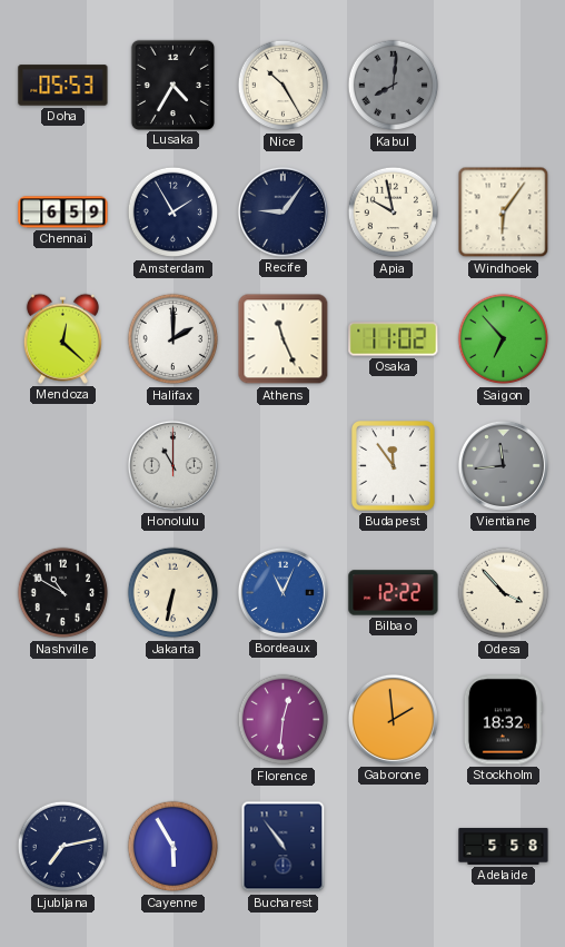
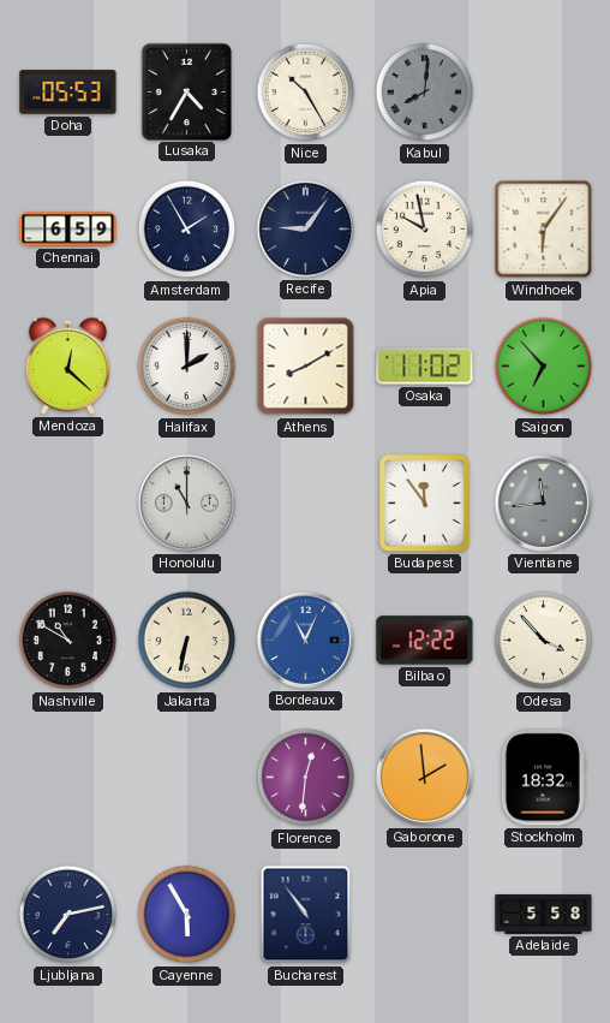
Athens: 11:26 -> 8:10 (306, 367)
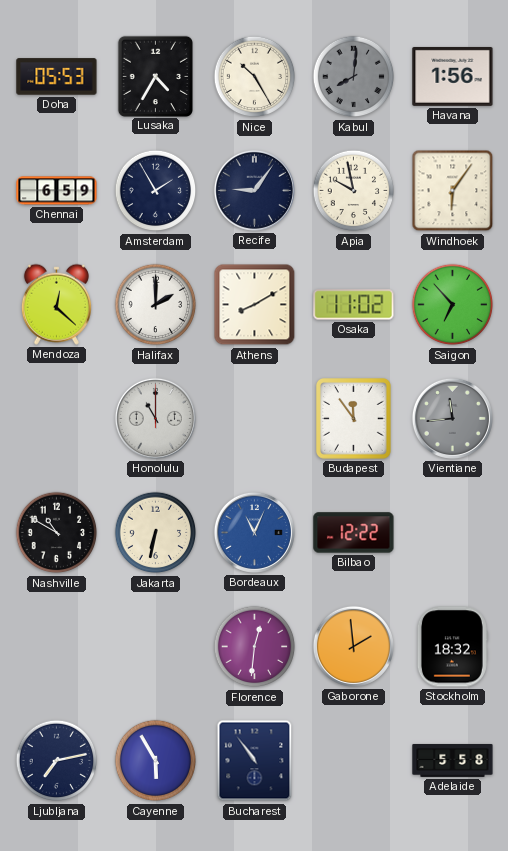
Havana: none -> 1:56 (453, 76)
Odesa: 3:53 -> none (544, 641)
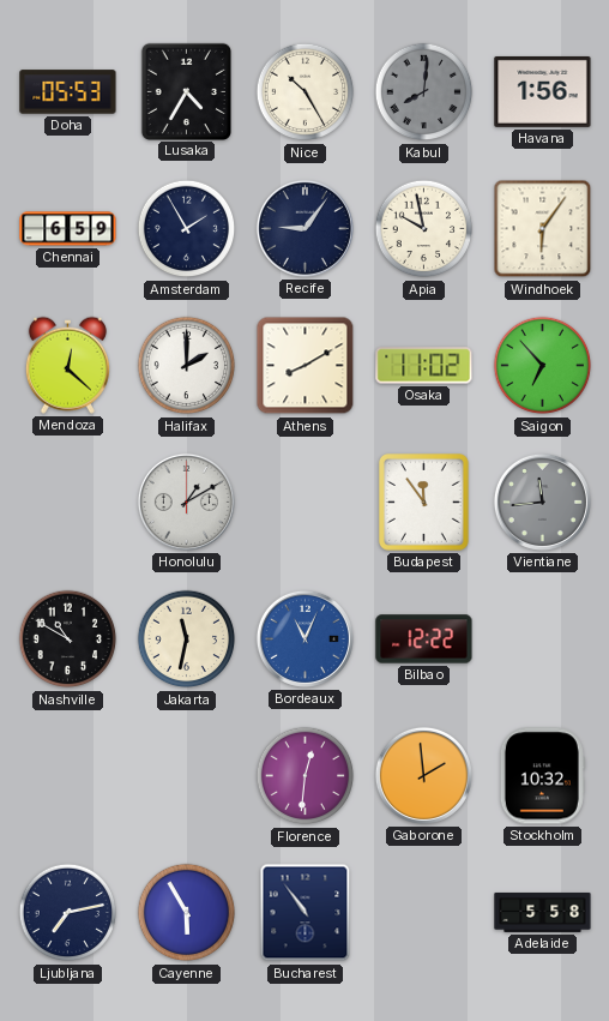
Honolulu: 11:00 -> 1:10 (186, 502)
Jakarta: 6:32 -> 11:32 (187, 639)
Stockholm: 18:32 -> 10:32 (542, 776)
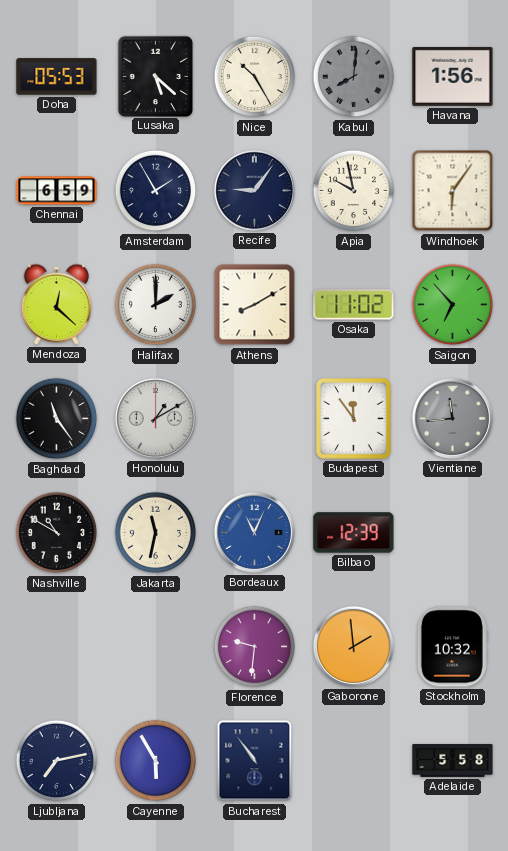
Lusaka: 4:35 -> 5:22 (155, 76)
Baghdad: none -> 11:24 (57, 419)
Bilbao: 12:22 -> 12:39 (354, 533)
Florence: 12:31 -> 9:31 (255, 647)
